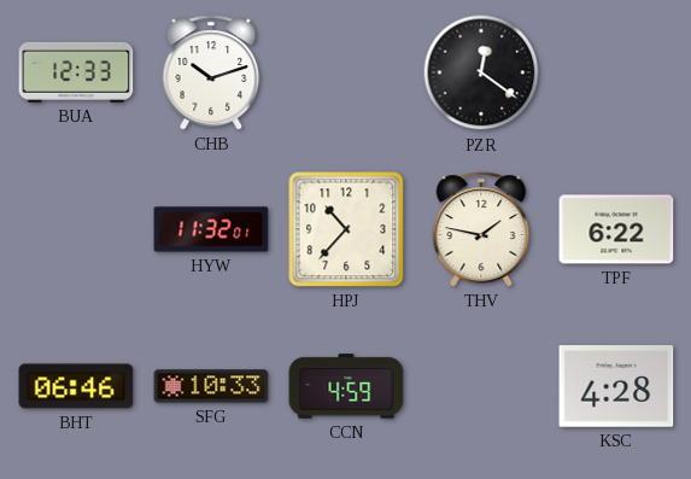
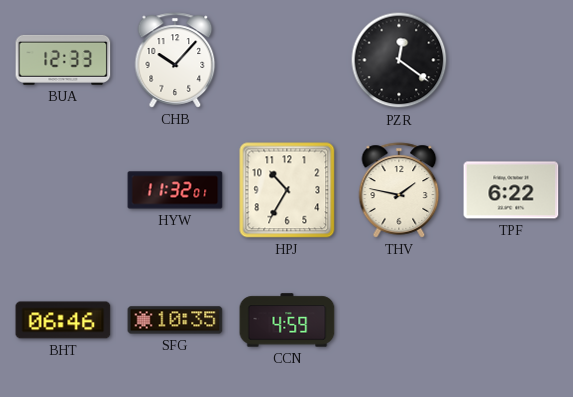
CHB: 10:12 -> 10:07 (175, 60)
HPJ: 10:37 -> 10:35 (287, 190)
SFG: 10:33 -> 10:35 (175, 320)
KSC: 4:28 -> none (616, 386)
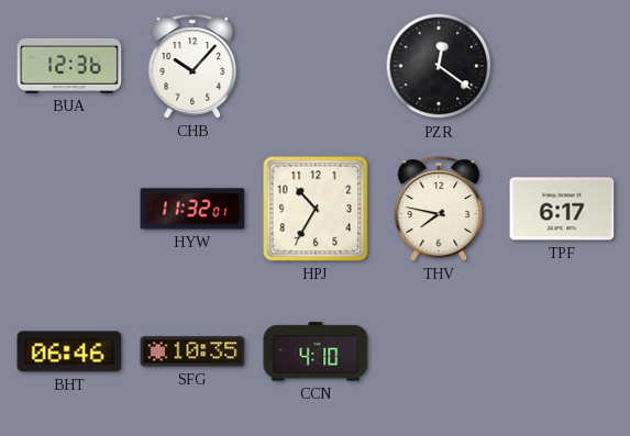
BUA: 12:33 -> 12:36 (69, 66)
THV: 1:47 -> 7:47 (439, 209)
TPF: 6:22 -> 6:17 (562, 209)
CCN: 4:59 -> 4:10 (316, 351)
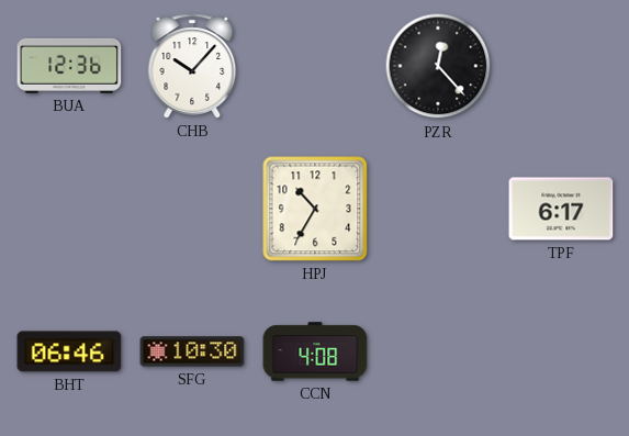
PZR: 12:21 -> 12:23 (438, 66)
HYW: 11:32 -> none (192, 209)
THV: 7:47 -> none (439, 209)
SFG: 10:35 -> 10:30 (192, 351)
CCN: 4:10 -> 4:08 (315, 351)
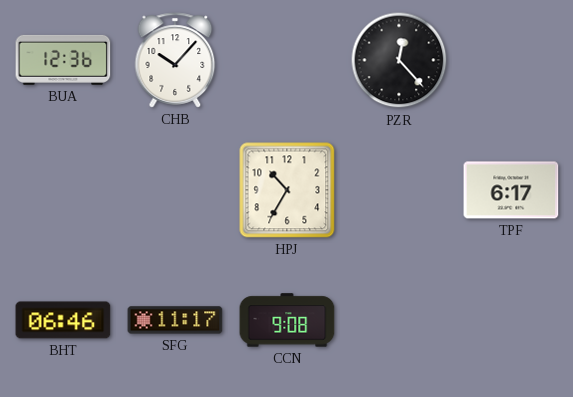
SFG: 10:30 -> 11:17 (175, 320)
CCN: 4:08 -> 9:08 (287, 320)
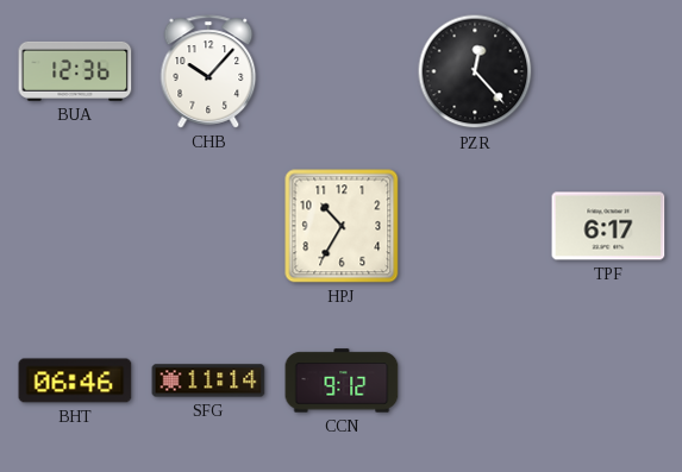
SFG: 11:17 -> 11:14 (208, 380)
CCN: 9:08 -> 9:12 (342, 380)
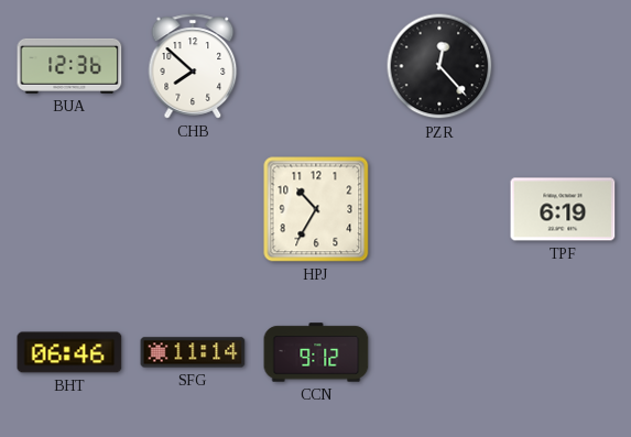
CHB: 10:07 -> 7:52 (193, 66)
TPF: 6:17 -> 6:19 (563, 209)
